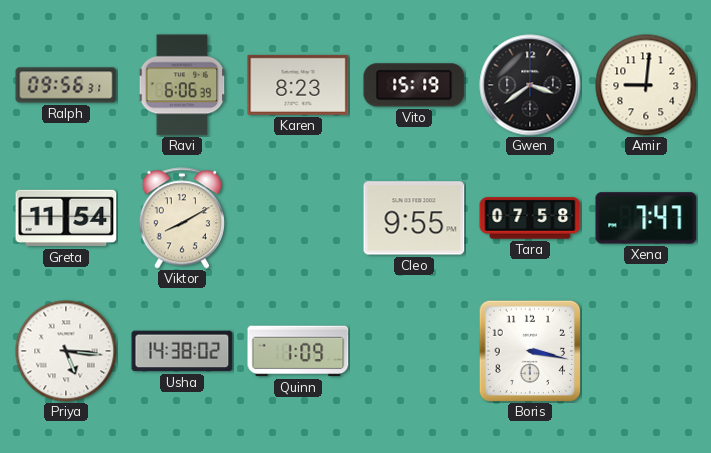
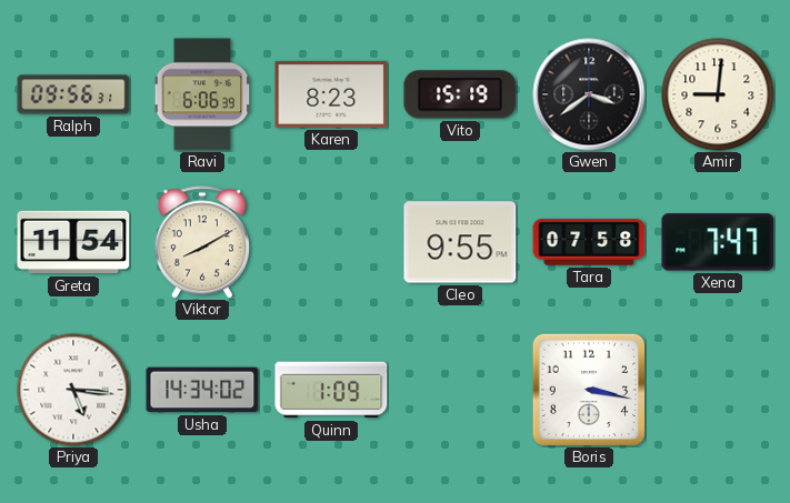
Usha: 14:38 -> 14:34 (202, 390)
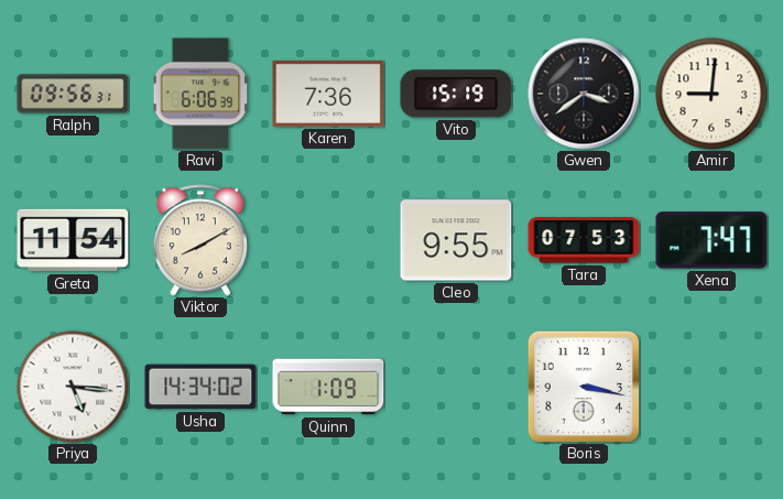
Karen: 8:23 -> 7:36 (328, 94)
Tara: 07:58 -> 07:53 (584, 240)
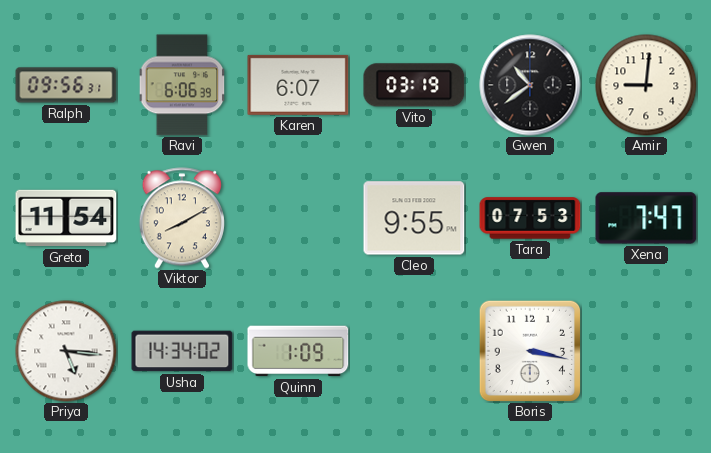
Karen: 7:36 -> 6:07 (298, 85)
Vito: 15:19 -> 03:19 (414, 85)
Gwen: 3:39 -> 10:39 (530, 85)
